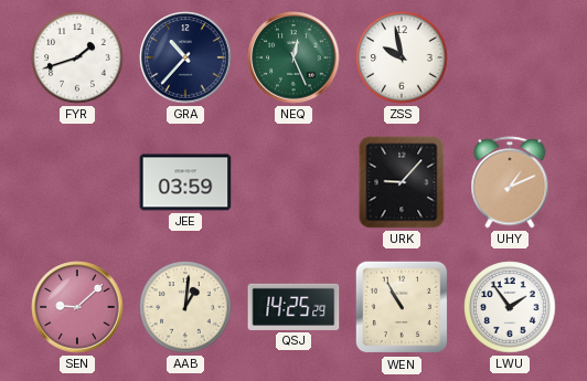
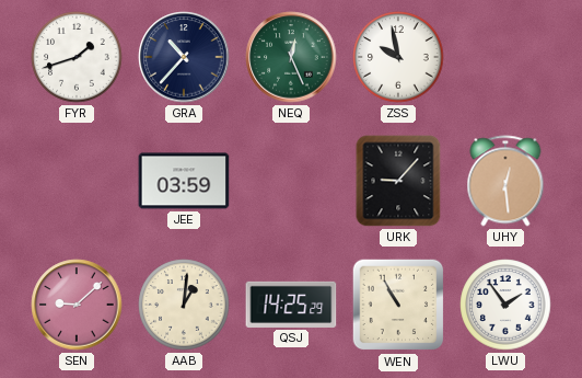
UHY: 1:11 -> 12:29 (505, 181)
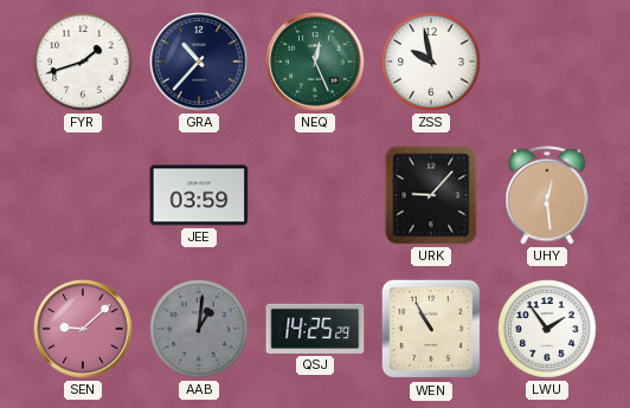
AAB dial: cream -> grey (199, 329)
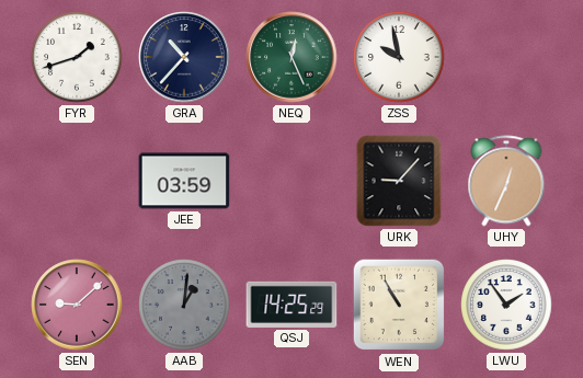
UHY: 12:29 -> 12:34 (506, 181)
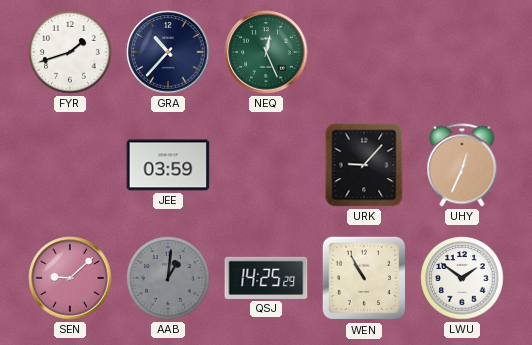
ZSS: 9:58 -> none (399, 57)
LWU: 1:54 -> 1:51 (462, 278)
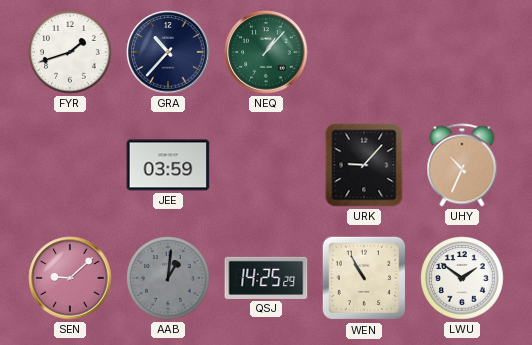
NEQ: 12:26 -> 1:07 (266, 52)
UHY: 12:34 -> 10:34 (462, 165)
